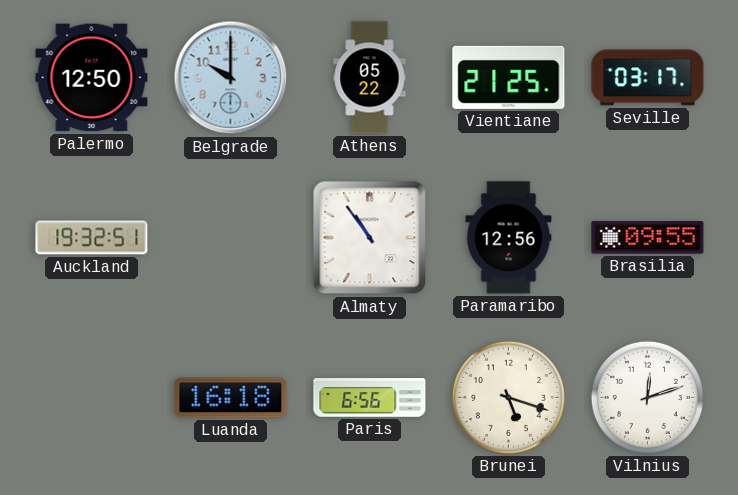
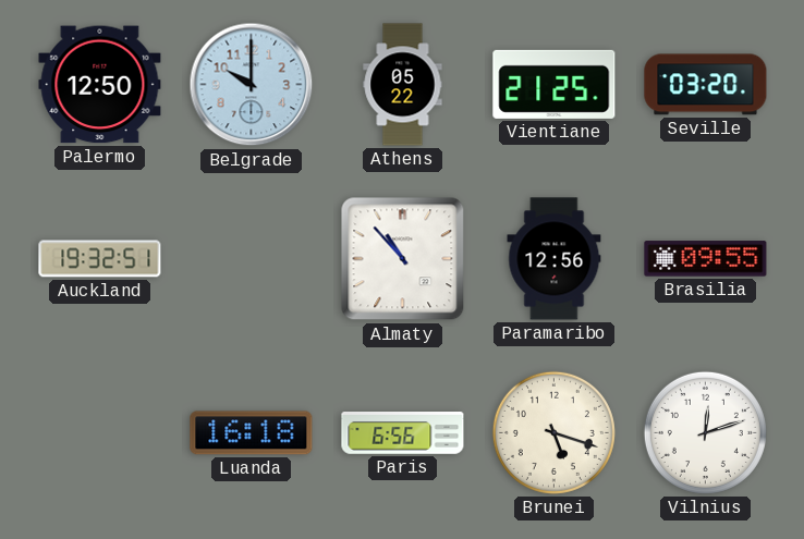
Seville: 03:17 -> 03:20 (706, 85)
Almaty: 10:54 -> 10:53 (403, 259)
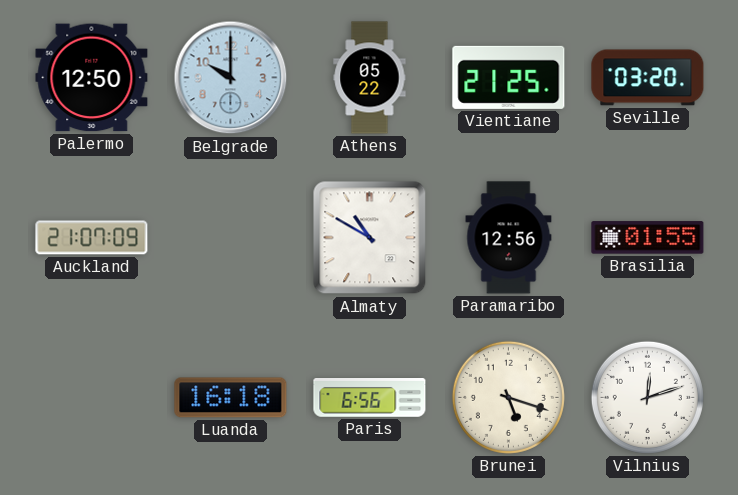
Auckland: 19:32 -> 21:07 (92, 238)
Almaty: 10:53 -> 10:50 (370, 238)
Brasilia: 09:55 -> 01:55 (648, 238)
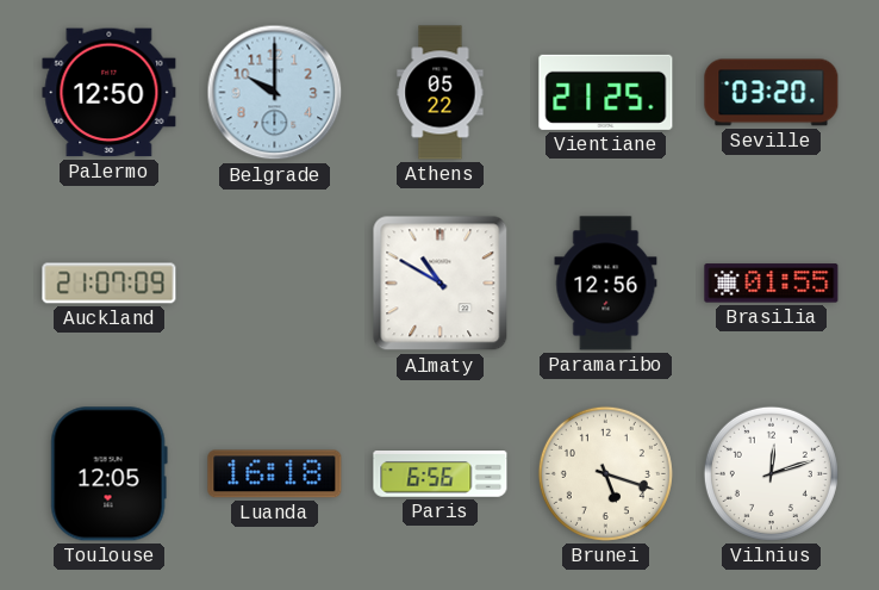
Toulouse: none -> 12:05 (108, 474)
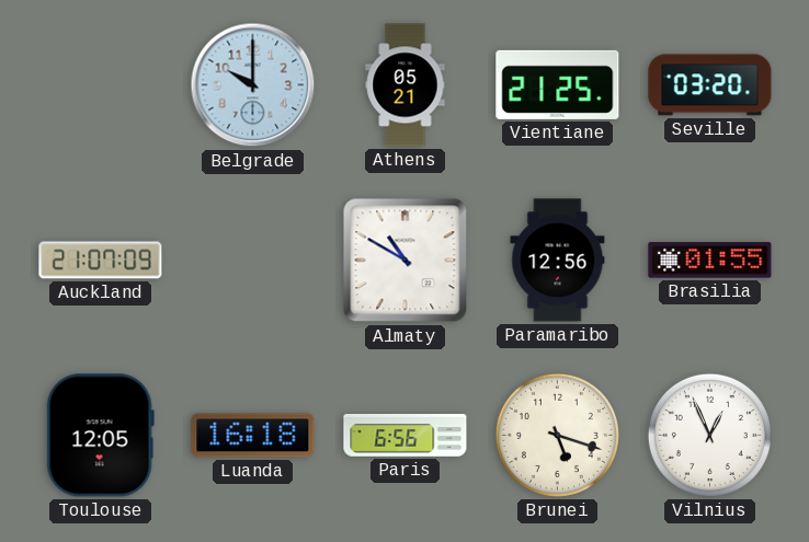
Palermo: 12:50 -> none (110, 93)
Athens: 05:22 -> 05:21 (406, 85)
Vilnius: 12:12 -> 12:56 (709, 435)
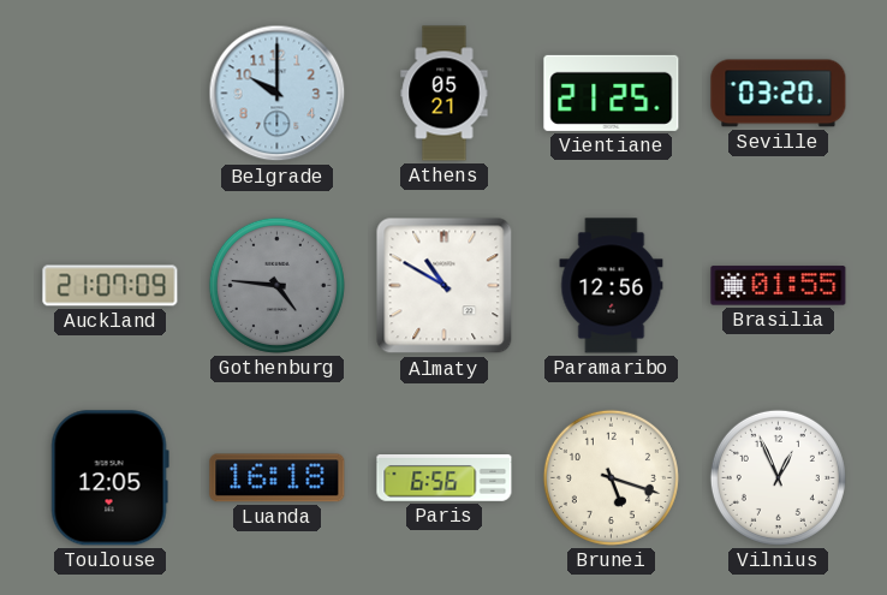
Gothenburg: none -> 4:46 (276, 285)
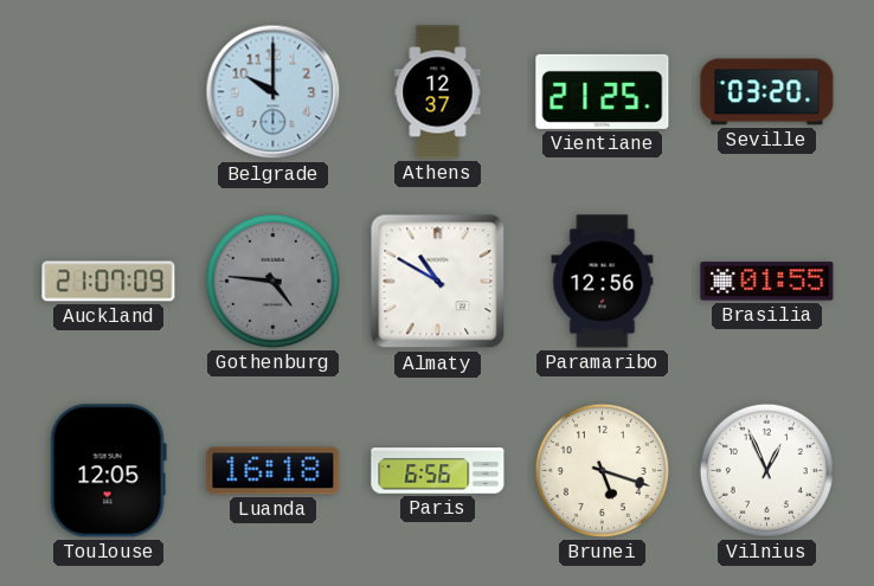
Athens: 05:21 -> 12:37 (438, 92)
